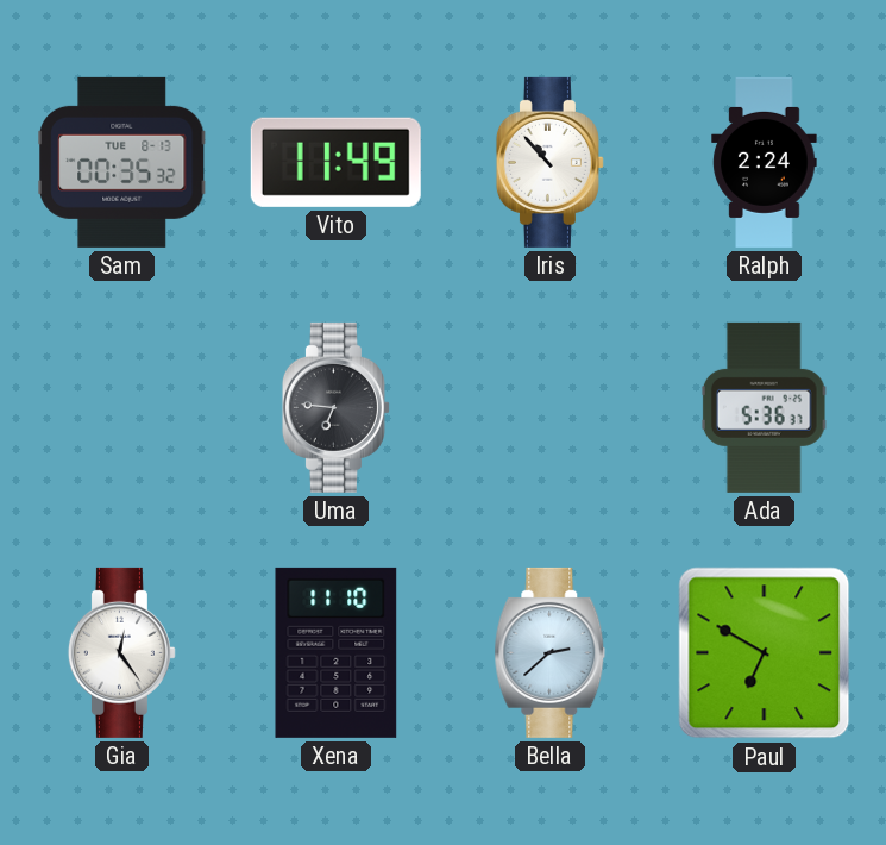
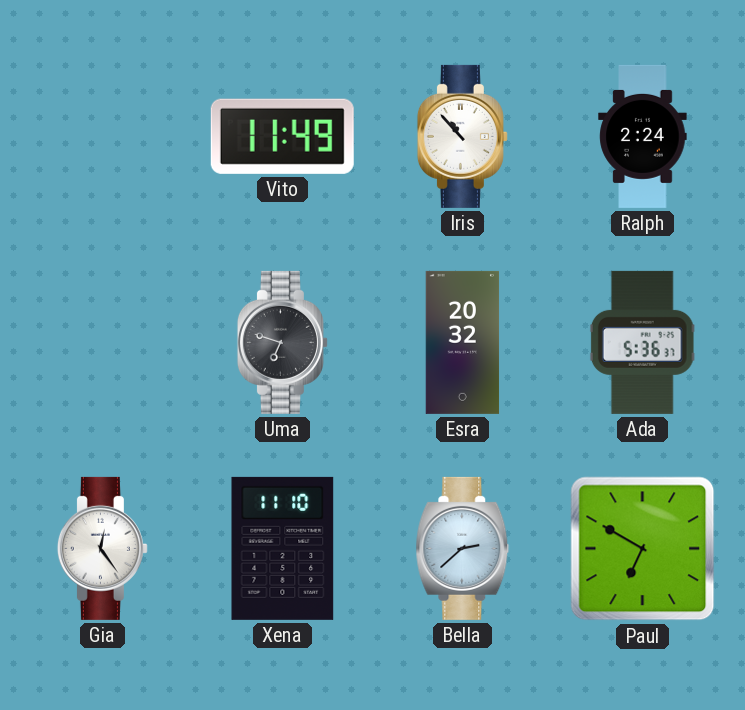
Sam: 00:35 -> none (122, 162)
Uma: 6:46 -> 6:48 (282, 342)
Esra: none -> 20:32 (463, 342)
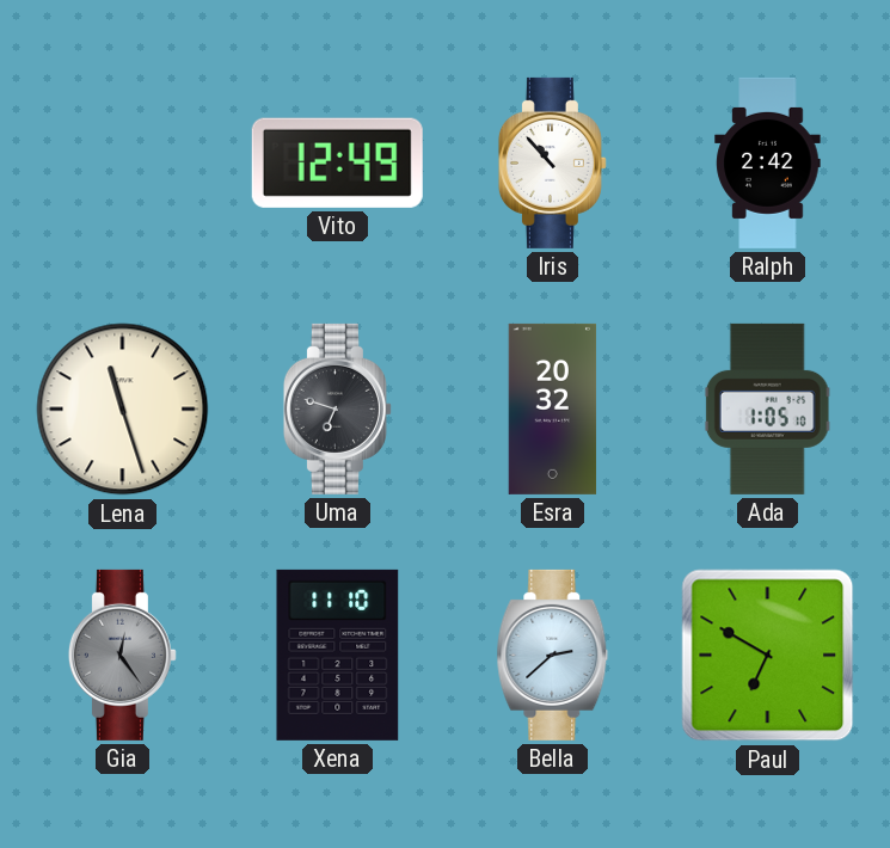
Vito: 11:49 -> 12:49 (337, 162)
Ralph: 2:24 -> 2:42 (768, 162)
Lena: none -> 11:27 (123, 410)
Ada: 5:36 -> 1:05 (767, 408)
Gia dial: white -> grey (122, 655)
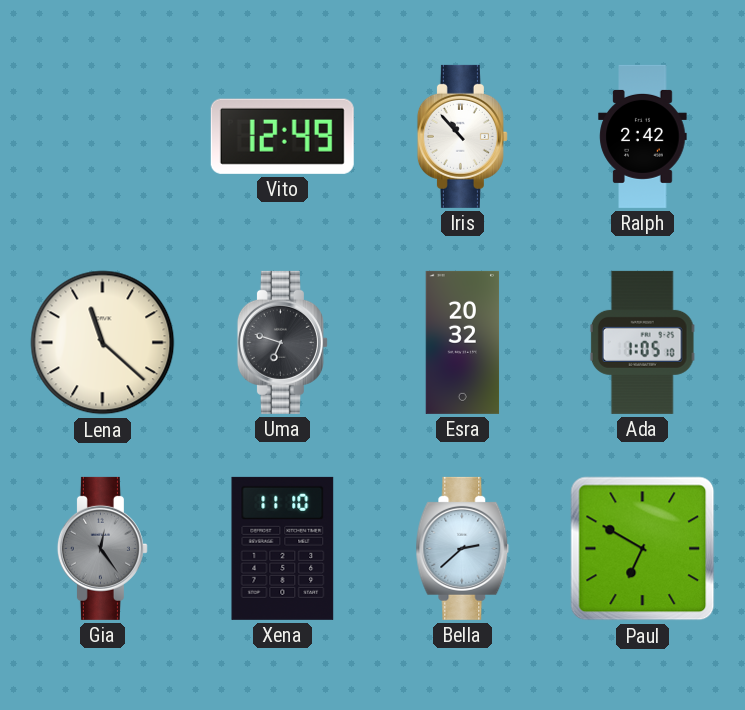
Lena: 11:27 -> 11:22 (103, 343)
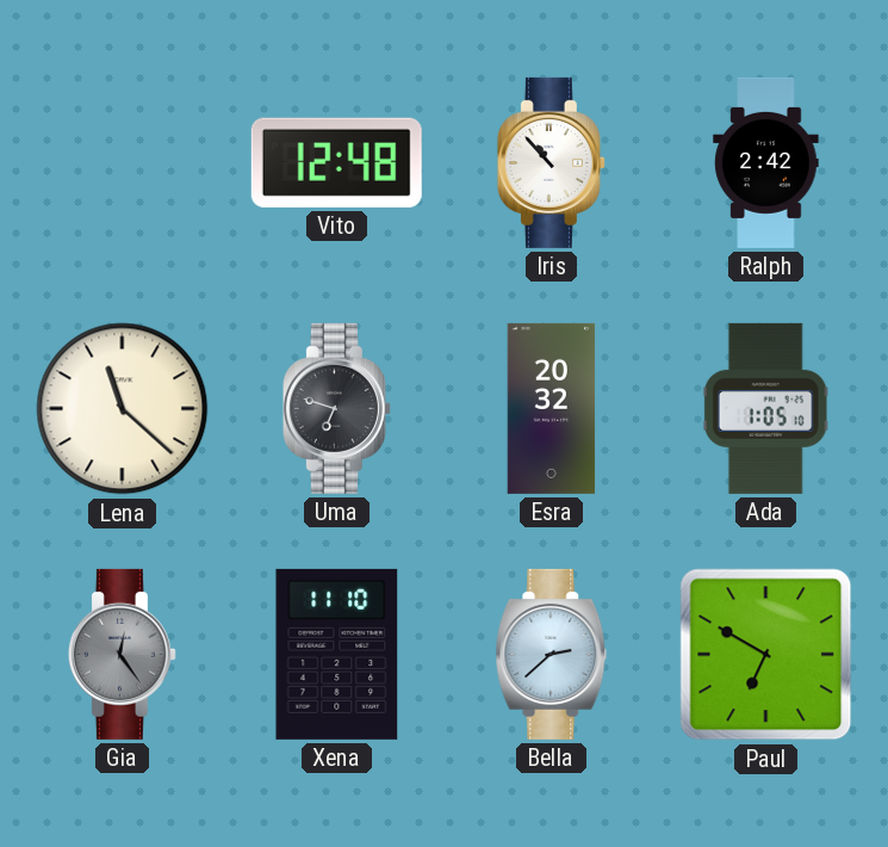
Vito: 12:49 -> 12:48 (336, 162)
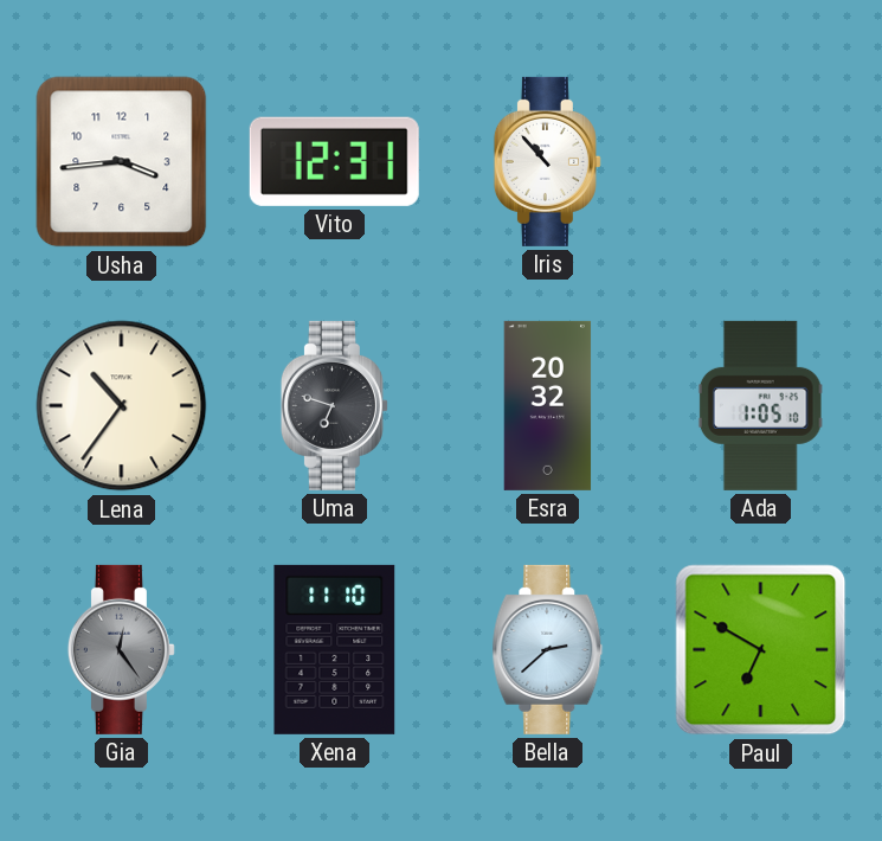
Usha: none -> 3:44 (122, 162)
Vito: 12:48 -> 12:31 (334, 161)
Ralph: 2:42 -> none (766, 162)
Lena: 11:22 -> 10:36 (122, 406)
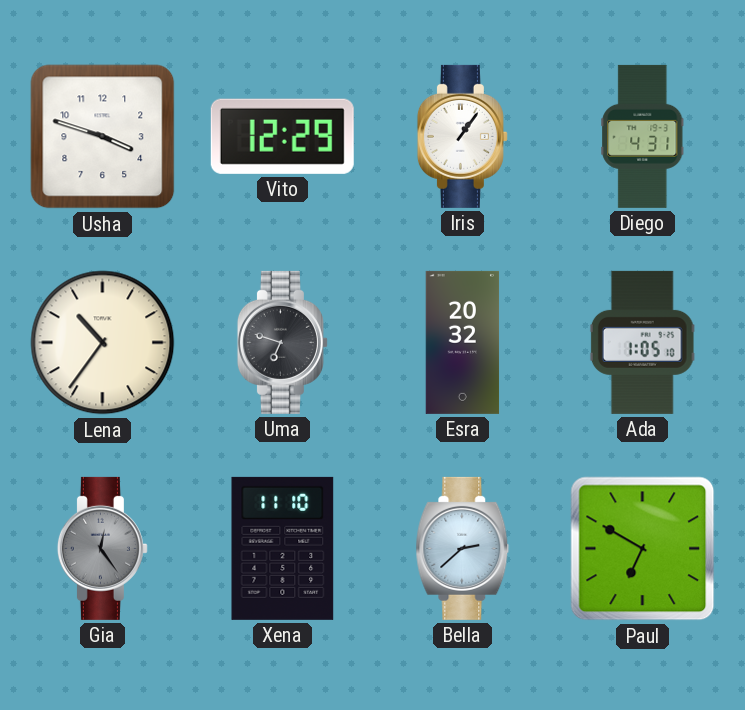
Usha: 3:44 -> 3:48 (103, 137)
Vito: 12:31 -> 12:29 (282, 136)
Iris: 10:53 -> 1:06 (462, 136)
Diego: none -> 4:31 (643, 136)
